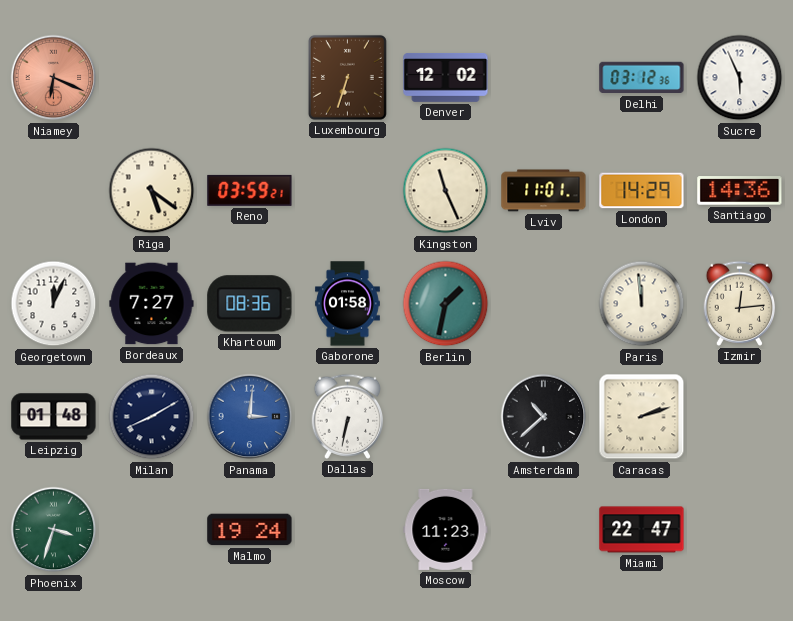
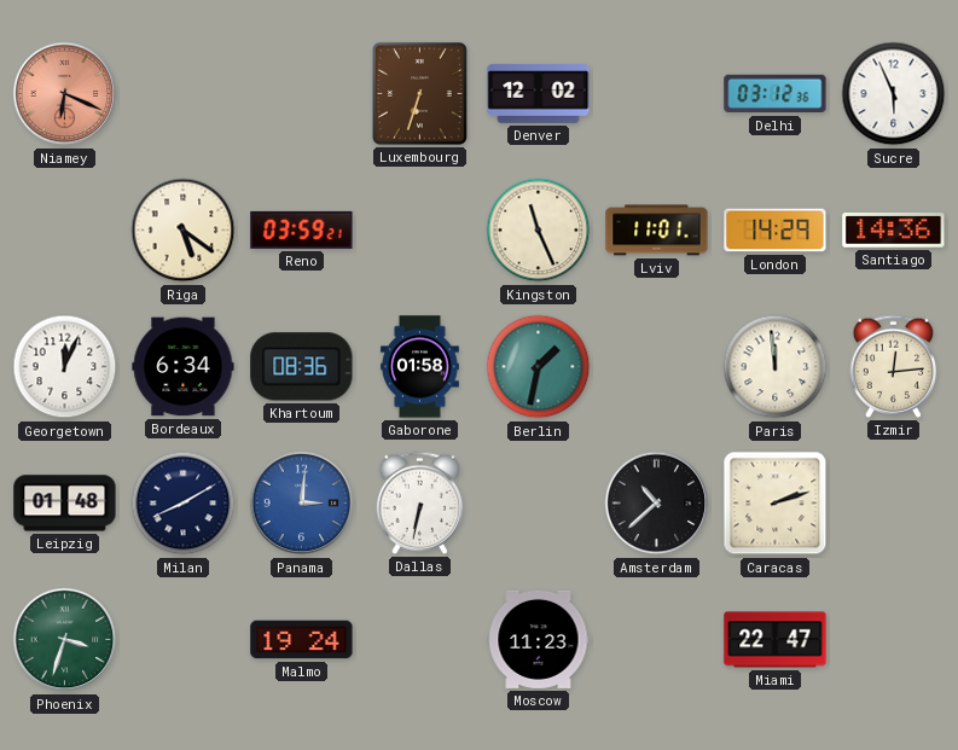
Bordeaux: 7:27 -> 6:34 (184, 367)
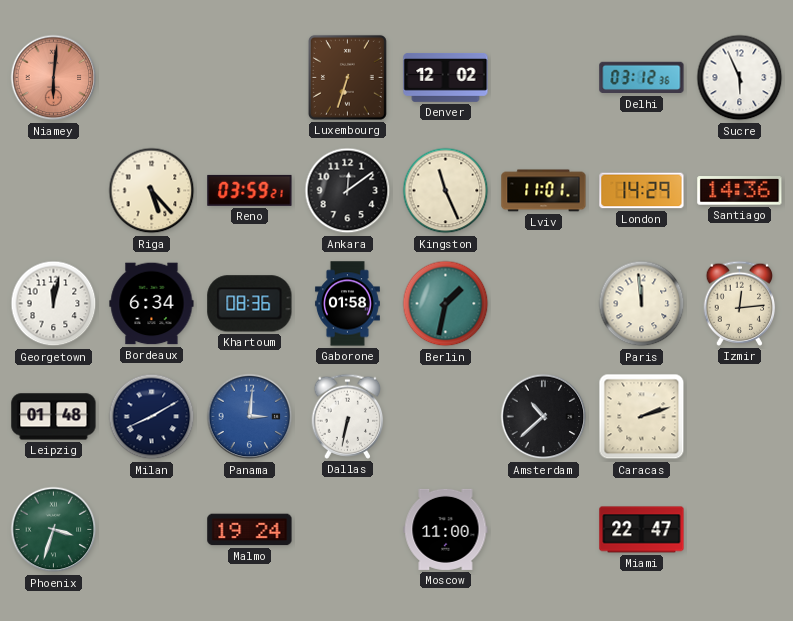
Niamey: 6:19 -> 6:01 (54, 78)
Riga: 5:21 -> 5:23 (152, 191)
Ankara: none -> 12:09 (348, 191)
Georgetown: 12:04 -> 12:02 (54, 304)
Moscow: 11:23 -> 11:00 (446, 529)
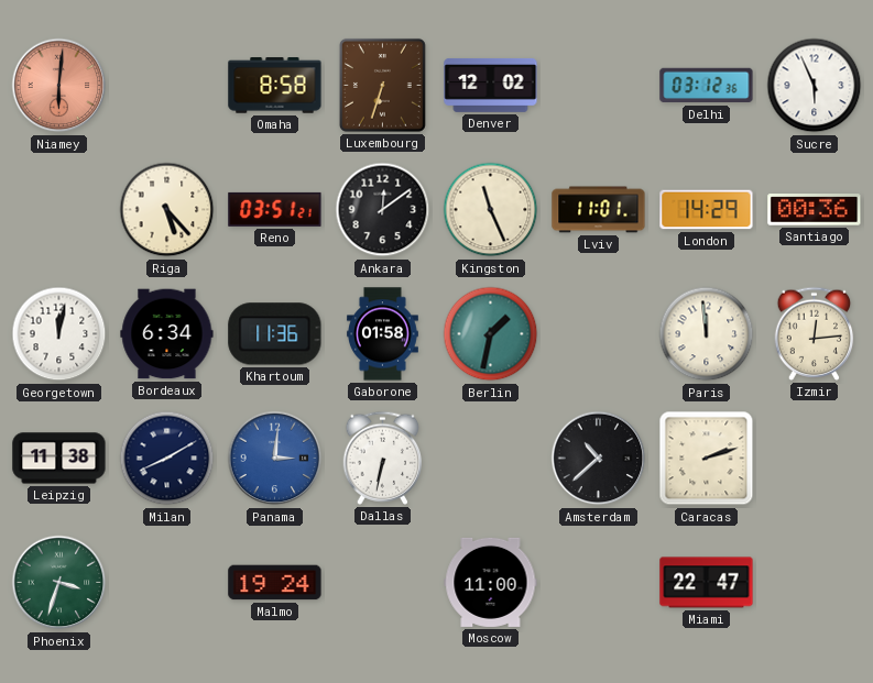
Omaha: none -> 8:58 (275, 86)
Reno: 03:59 -> 03:51 (275, 209)
Santiago: 14:36 -> 00:36 (815, 210)
Khartoum: 08:36 -> 11:36 (275, 334)
Leipzig: 01:48 -> 11:38 (59, 459)
